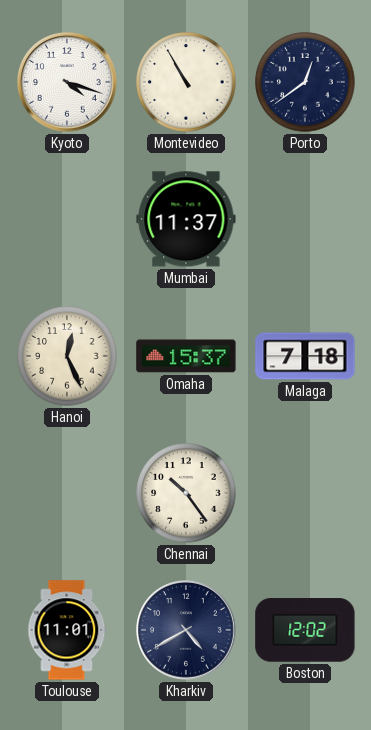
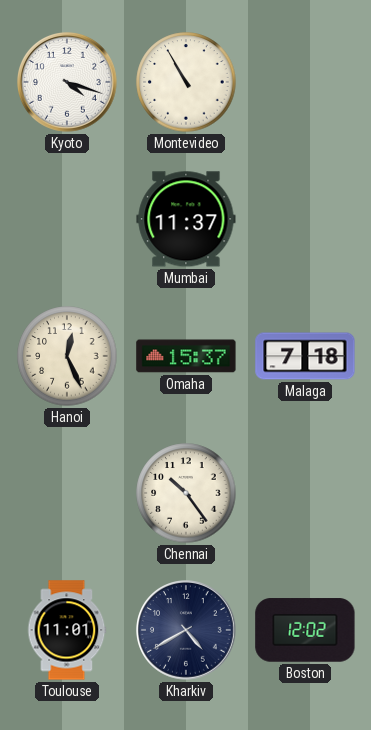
Porto: 12:39 -> none (305, 82)
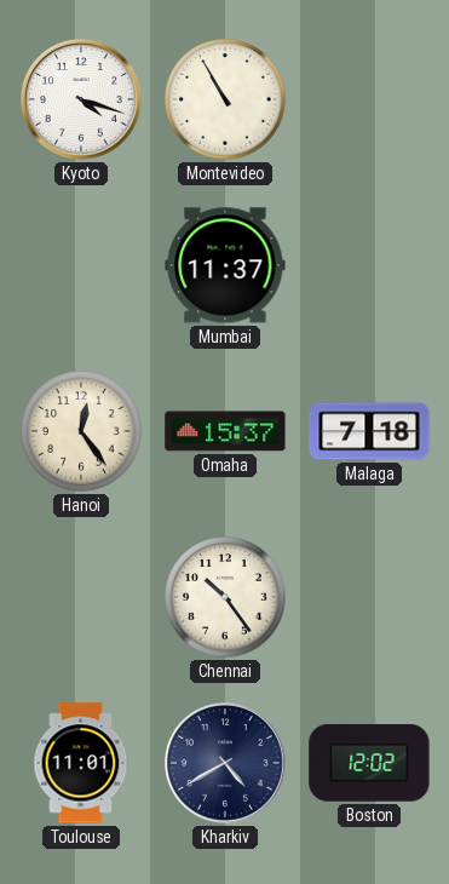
Hanoi: 12:26 -> 12:24 (81, 431)
